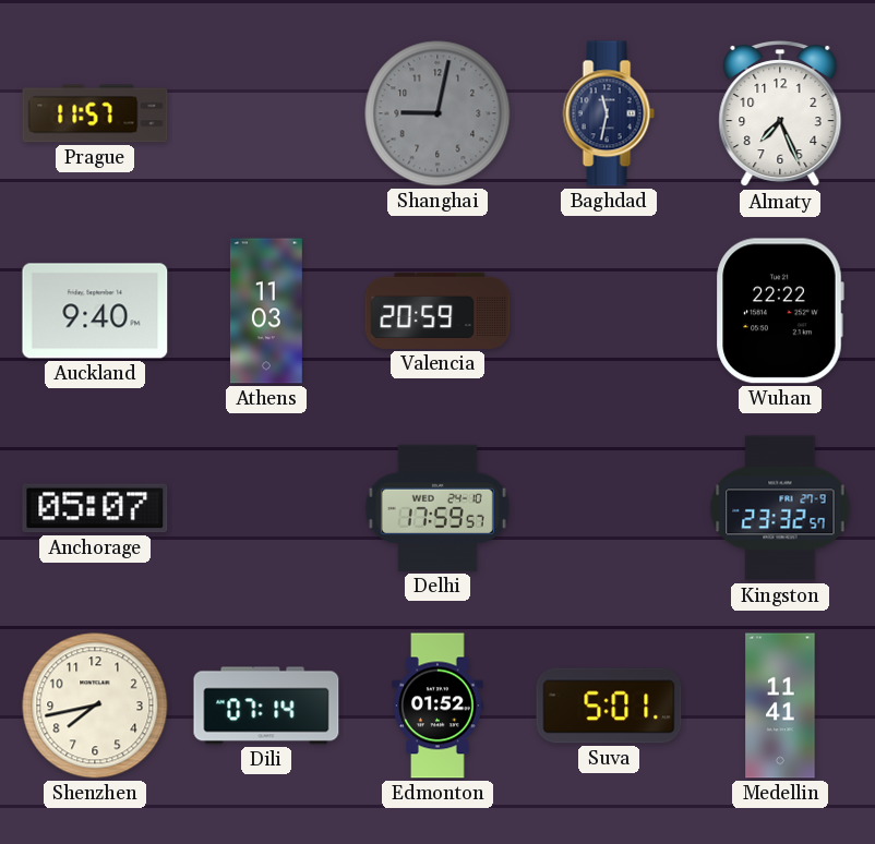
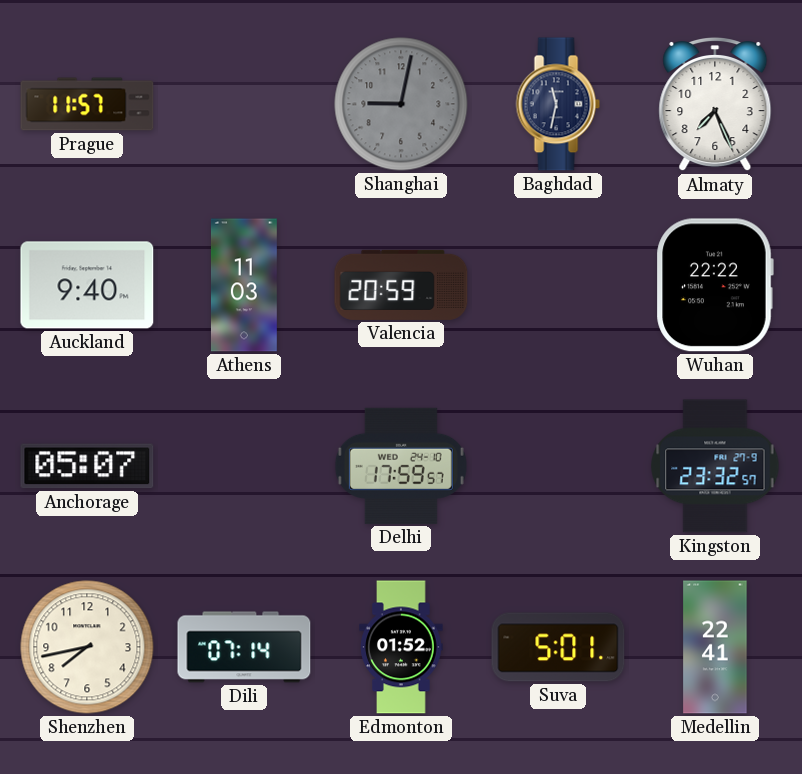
Medellin: 11:41 -> 22:41 (715, 647)
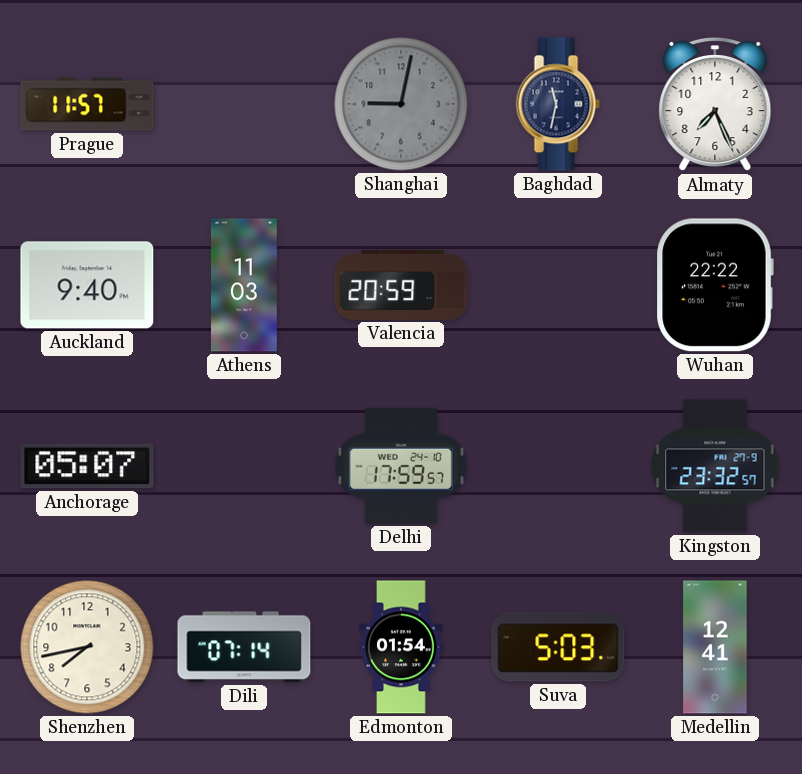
Edmonton: 01:52 -> 01:54 (401, 647)
Suva: 5:01 -> 5:03 (558, 647)
Medellin: 22:41 -> 12:41 (715, 647)
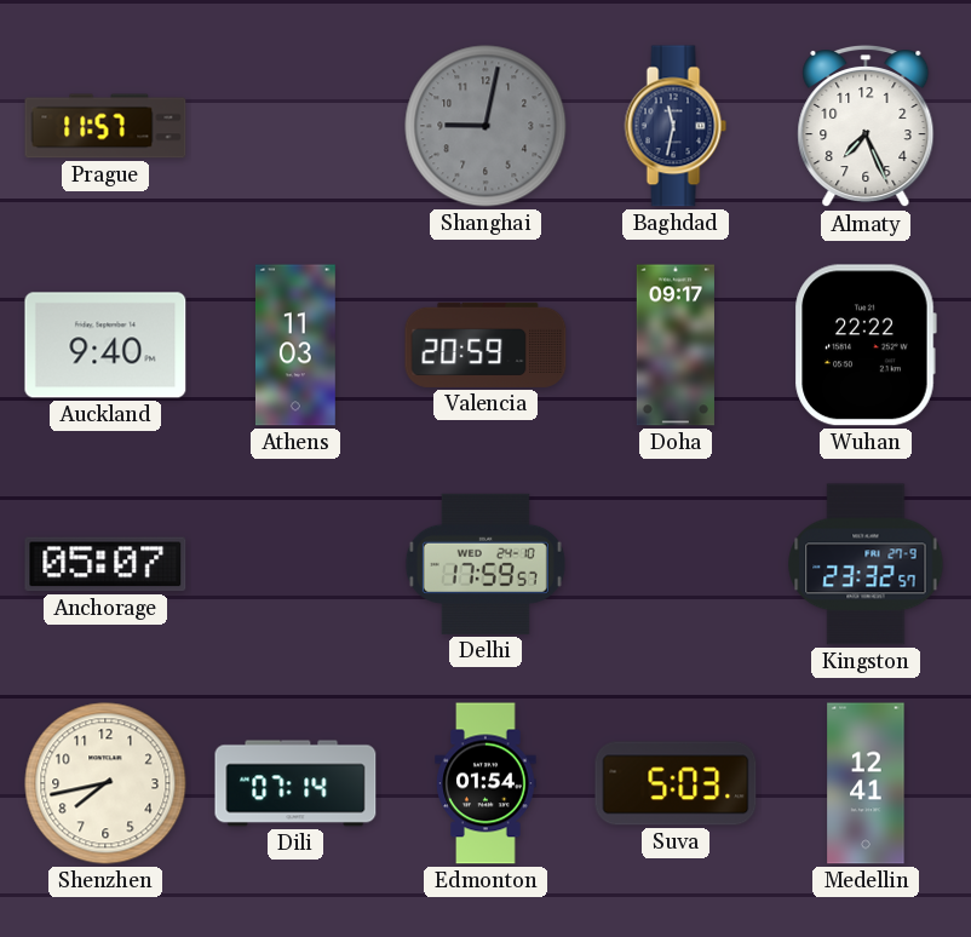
Doha: none -> 09:17 (676, 345)
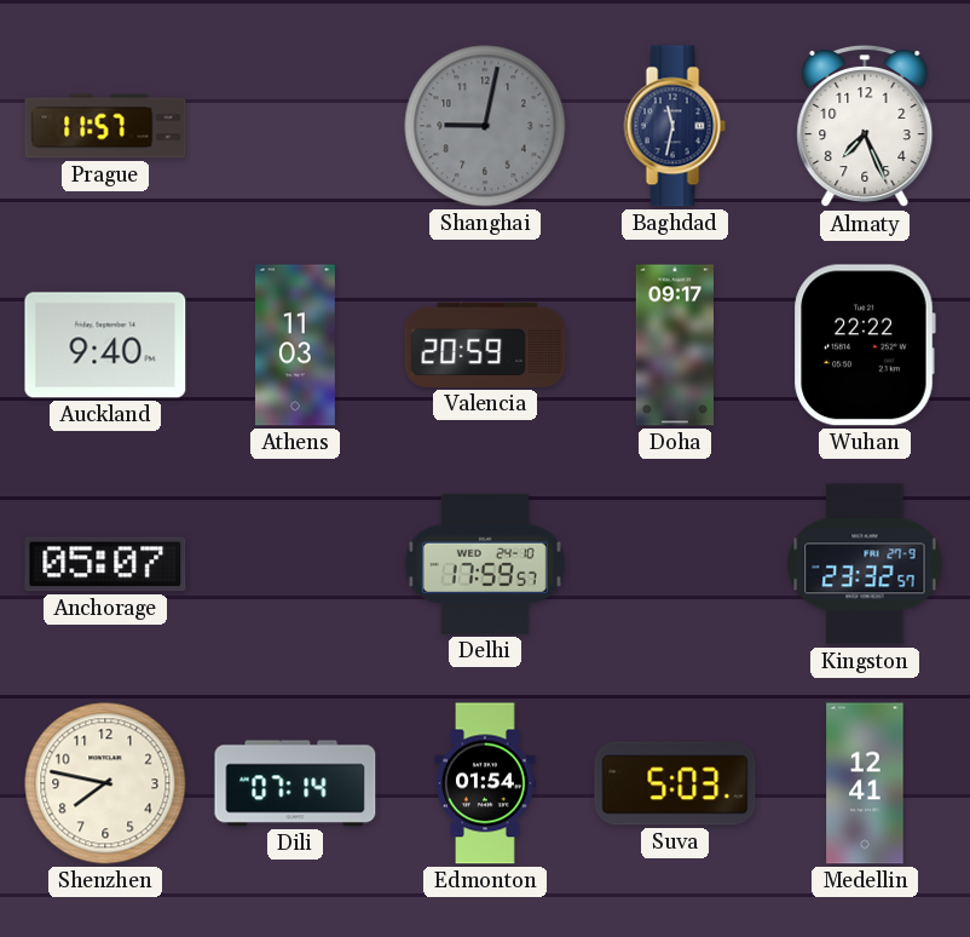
Shenzhen: 7:43 -> 7:47 (105, 783)
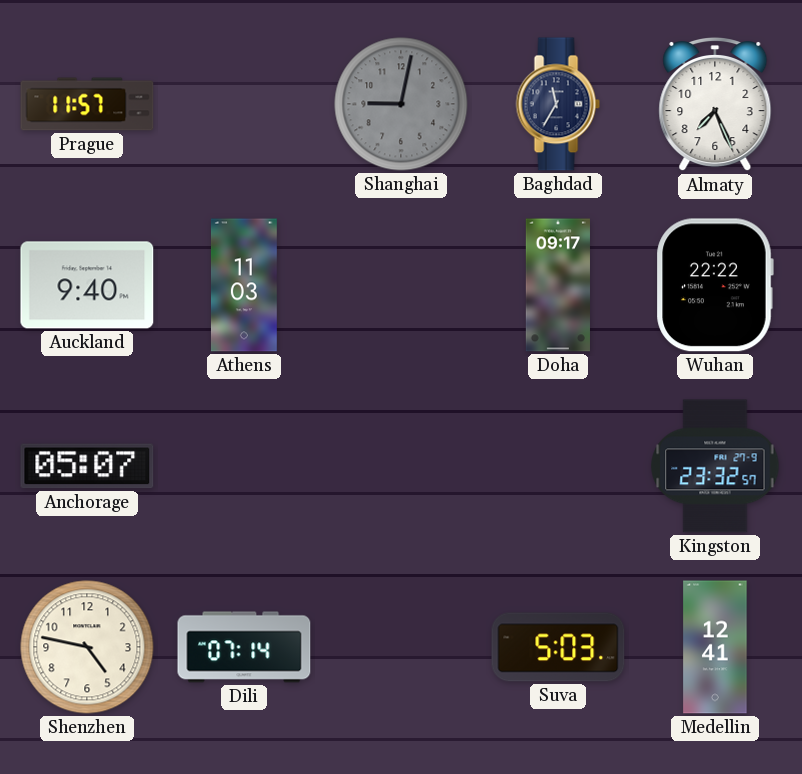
Baghdad: 11:32 -> 11:35 (558, 104)
Valencia: 20:59 -> none (485, 345)
Delhi: 17:59 -> none (485, 564)
Shenzhen: 7:47 -> 4:47 (87, 647)
Edmonton: 01:54 -> none (485, 783)
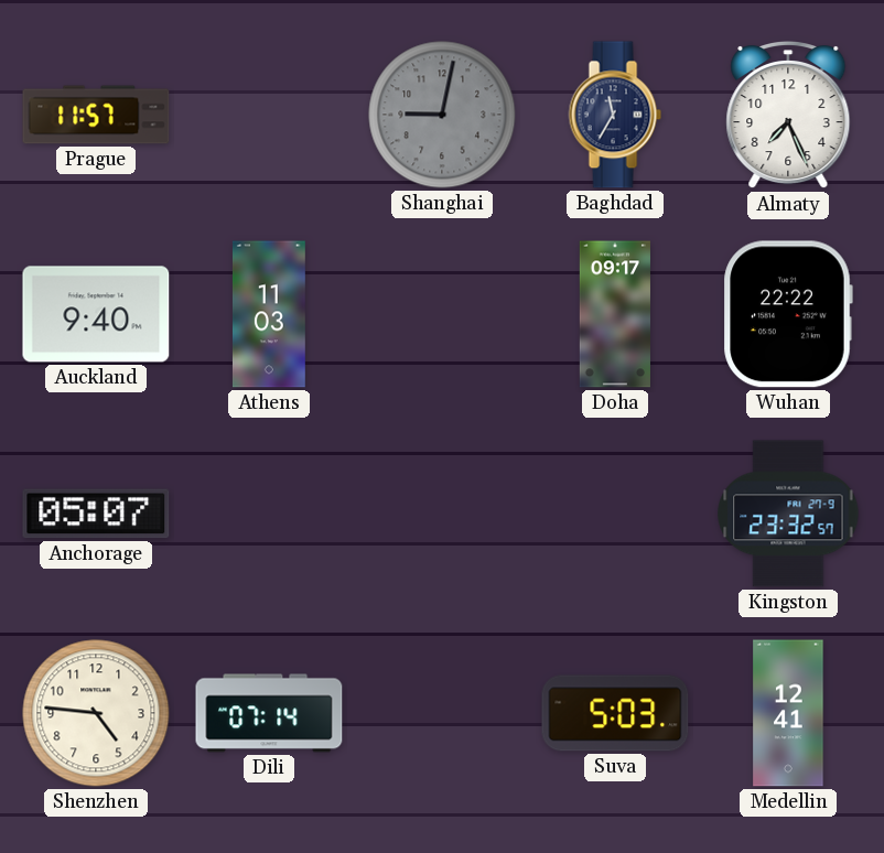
Shenzhen: 4:47 -> 4:46 (96, 713)
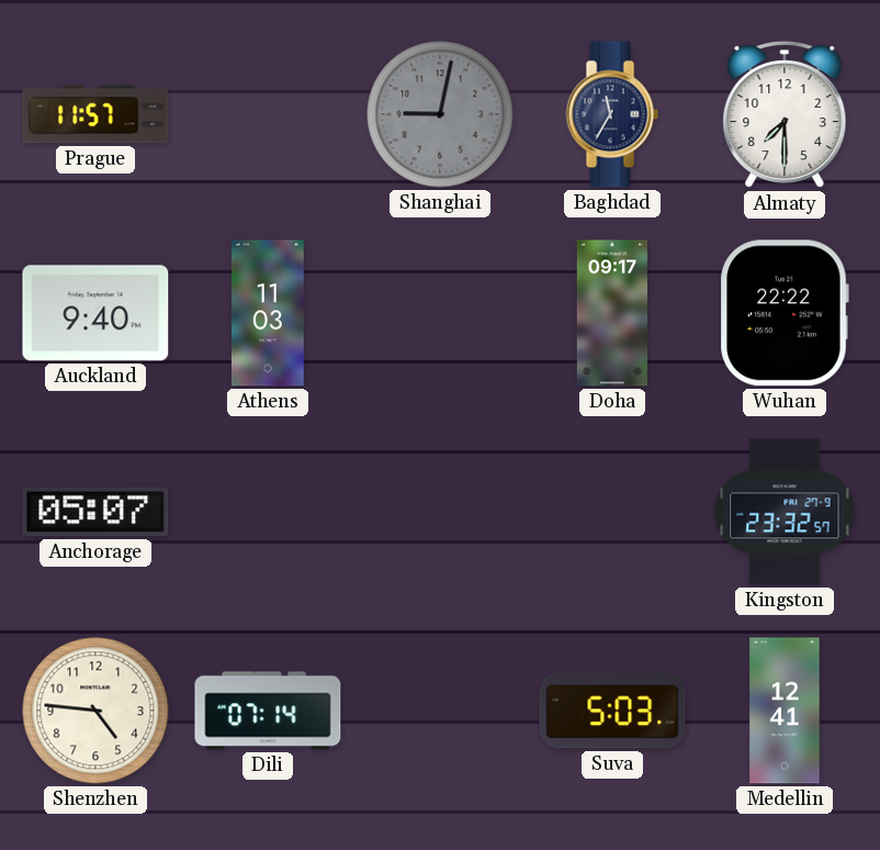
Almaty: 7:26 -> 7:30 (785, 114)
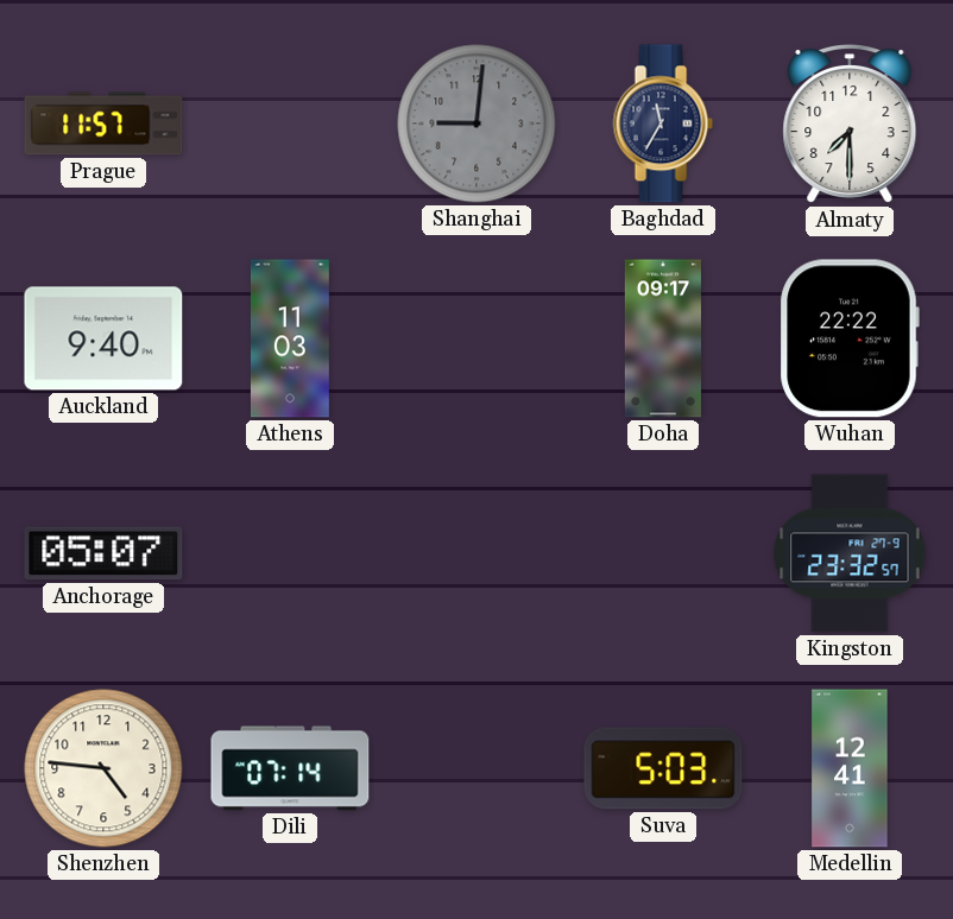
Shanghai: 9:02 -> 9:01 (476, 123)
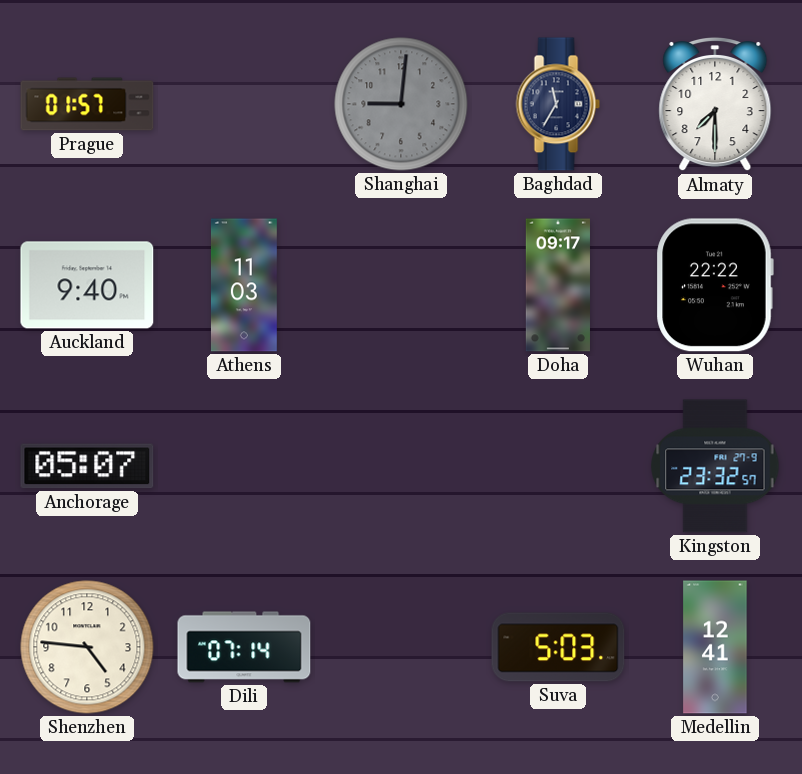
Prague: 11:57 -> 01:57 (87, 104)
